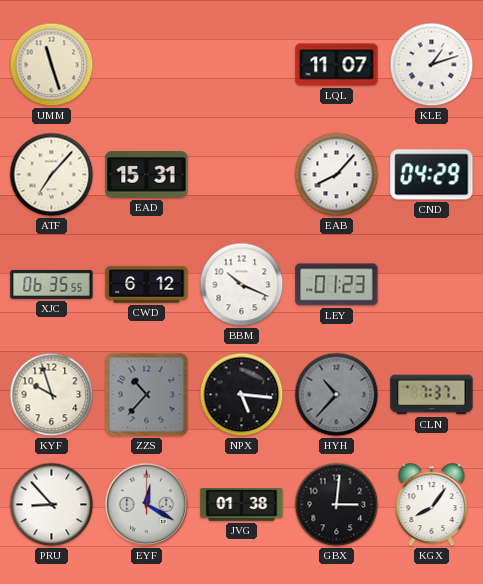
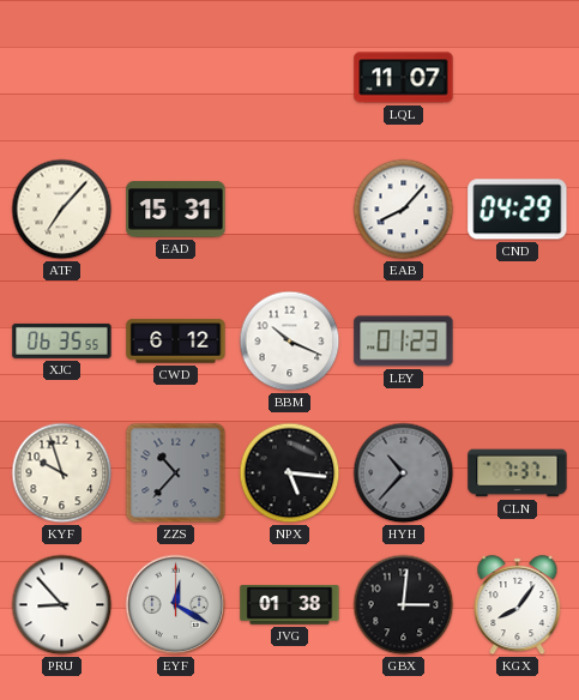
UMM: 11:27 -> none (52, 65)
KLE: 1:12 -> none (432, 65)
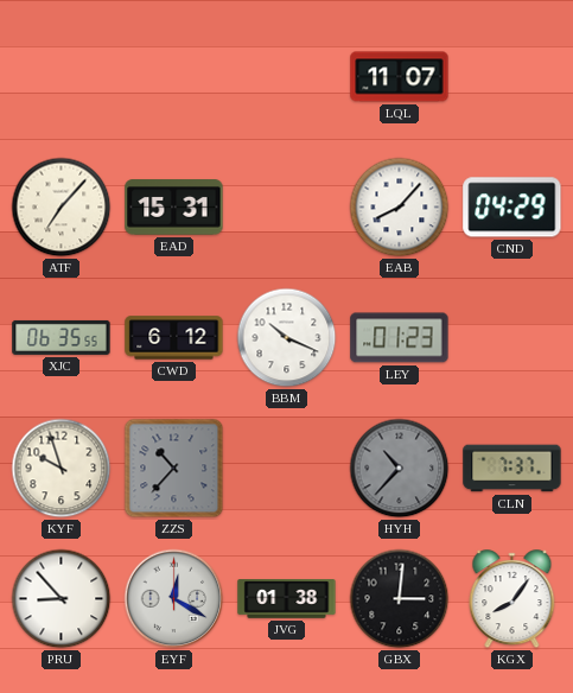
NPX: 5:16 -> none (290, 473)
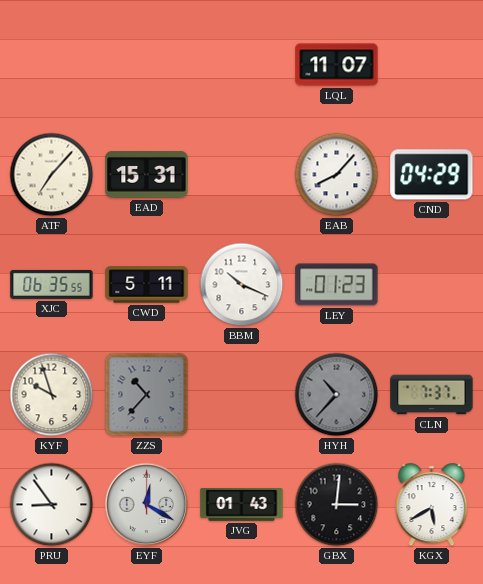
CWD: 6:12 -> 5:11 (147, 285)
PRU: 8:53 -> 8:54 (52, 505)
JVG: 01:38 -> 01:43 (242, 505)
KGX: 8:06 -> 5:40 (432, 505)
